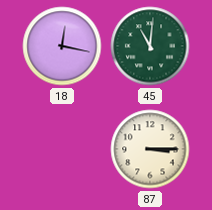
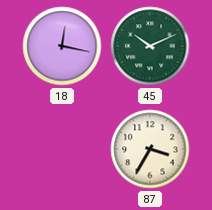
45: 11:01 -> 10:11 (150, 46)
87: 3:15 -> 3:35 (150, 149)
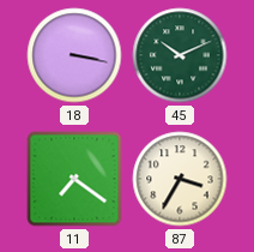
18: 12:17 -> 3:17 (74, 55)
11: none -> 7:21 (74, 179)
